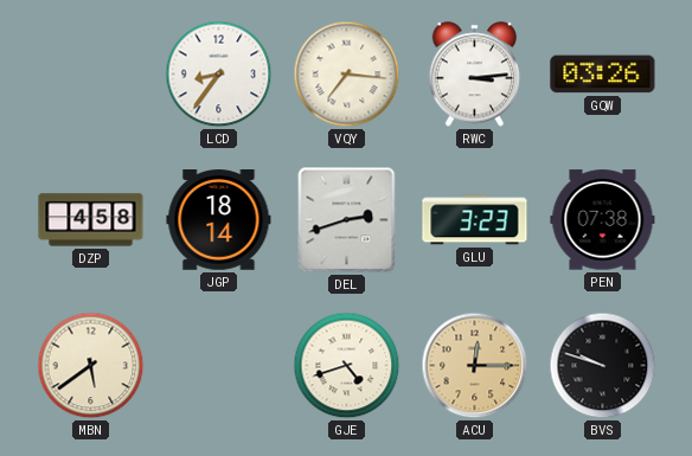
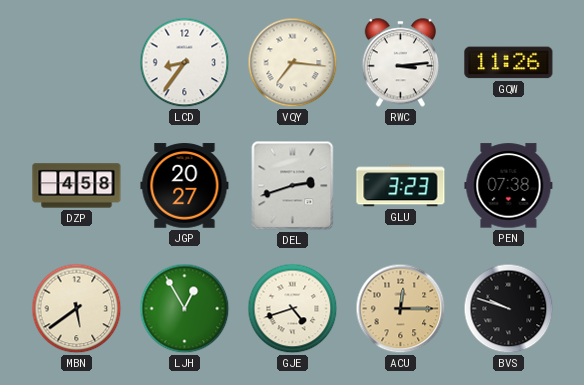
GQW: 03:26 -> 11:26 (509, 63)
JGP: 18:14 -> 20:27 (185, 186)
LJH: none -> 12:55 (185, 309)
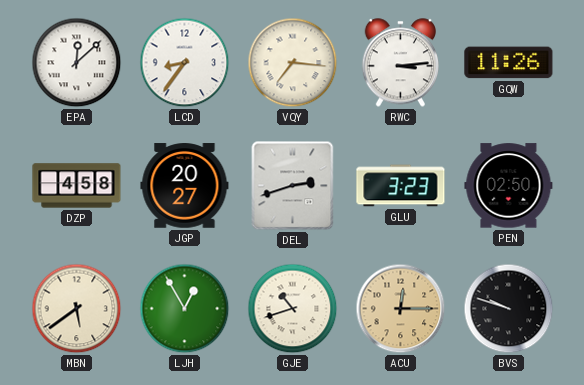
EPA: none -> 12:08 (77, 63)
PEN: 07:38 -> 02:50 (509, 186)
GJE: 4:42 -> 10:42 (293, 309)
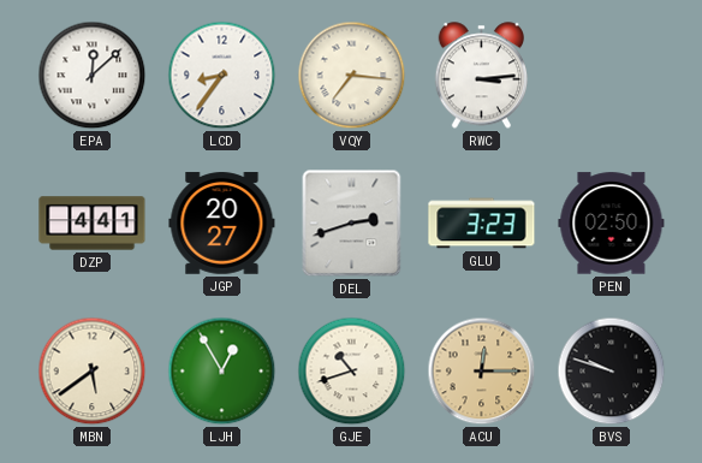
GQW: 11:26 -> none (509, 63)
DZP: 4:58 -> 4:41 (93, 224)
